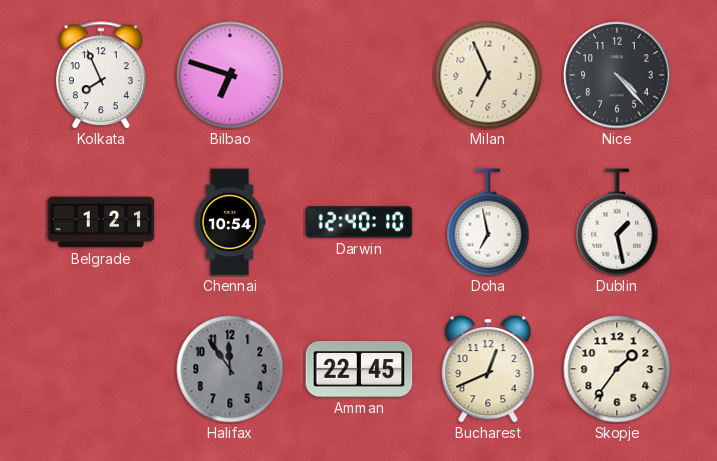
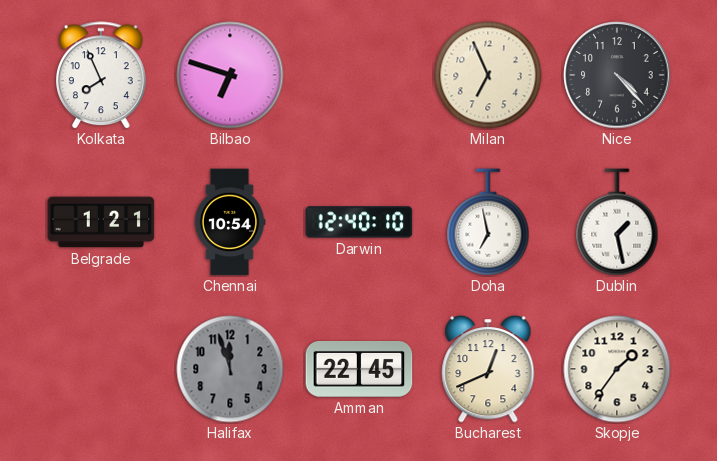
Halifax: 11:54 -> 11:57 (230, 369)
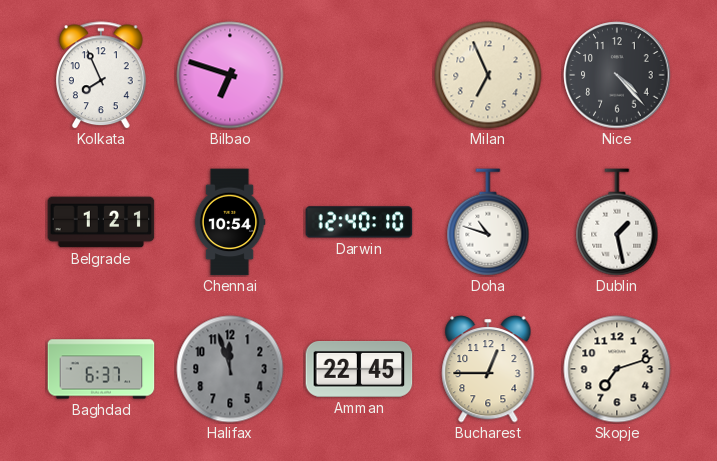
Doha: 6:58 -> 10:48 (488, 222)
Baghdad: none -> 6:37 (101, 369)
Bucharest: 12:41 -> 12:45 (488, 369)
Skopje: 1:36 -> 7:12 (617, 369)
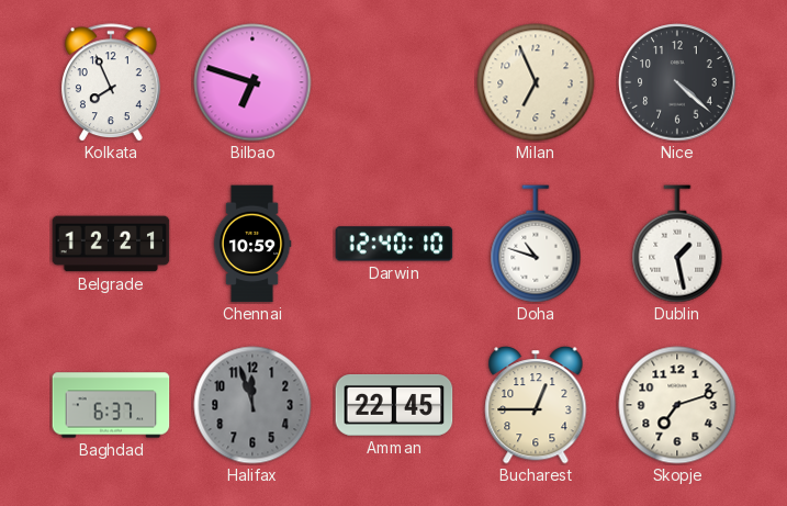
Nice: 4:23 -> 4:22 (677, 82)
Belgrade: 1:21 -> 12:21 (111, 244)
Chennai: 10:54 -> 10:59 (252, 244)
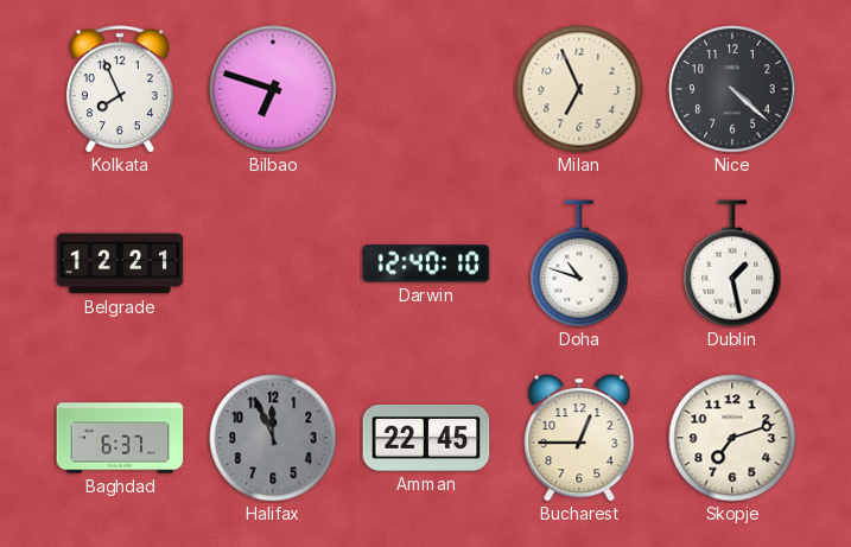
Chennai: 10:59 -> none (252, 244)
Halifax: 11:57 -> 11:56 (273, 438)
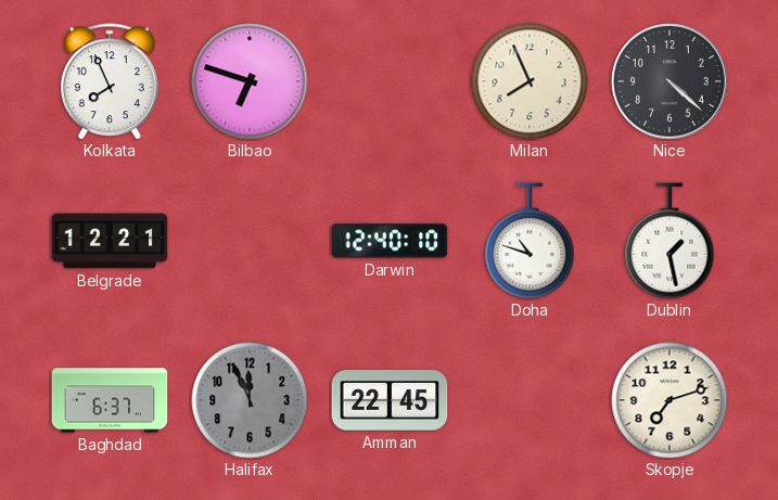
Milan: 6:56 -> 7:56 (530, 81)
Bucharest: 12:45 -> none (579, 438)
